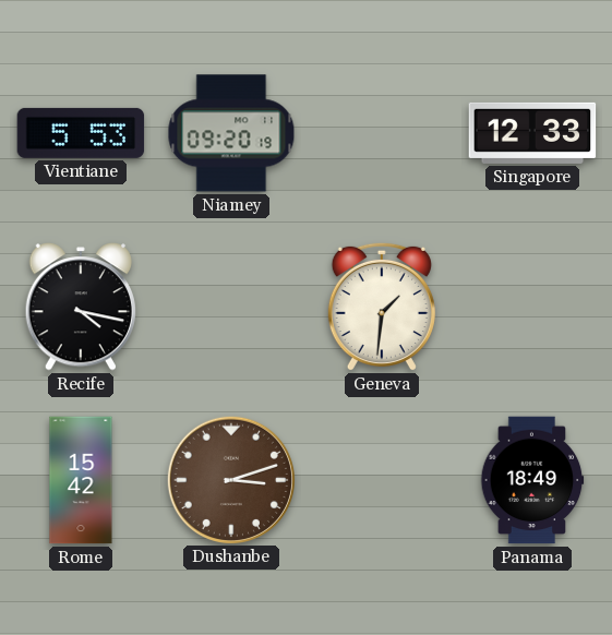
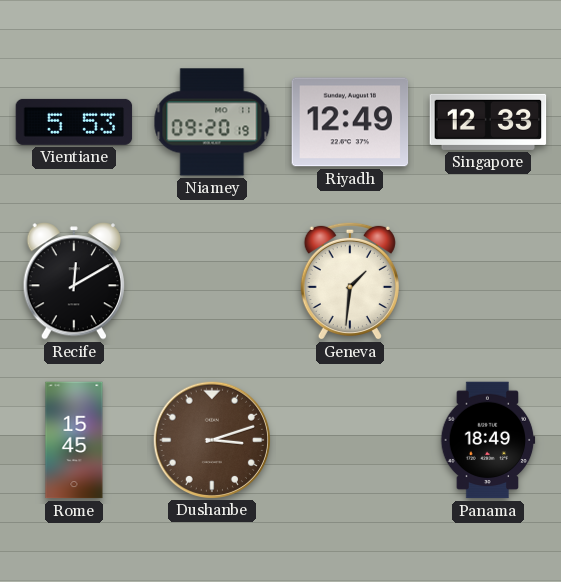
Riyadh: none -> 12:49 (350, 122)
Recife: 4:17 -> 12:10 (74, 281)
Rome: 15:42 -> 15:45 (74, 440)
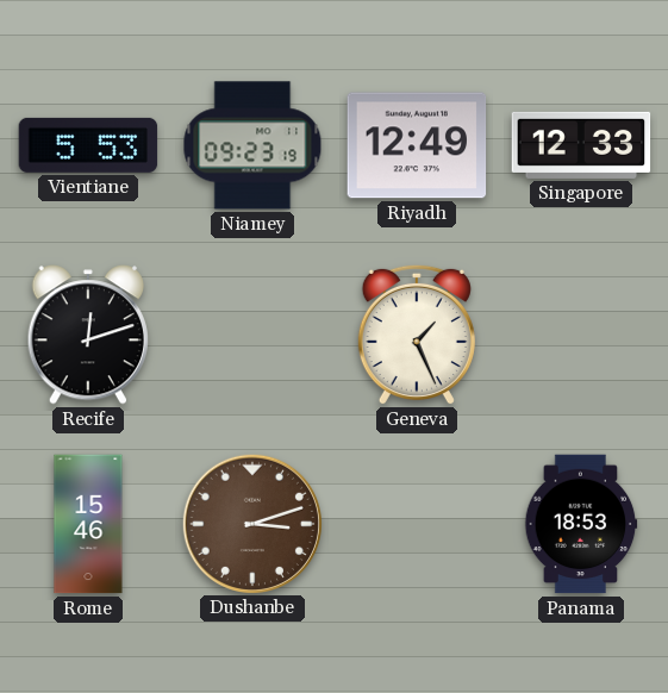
Niamey: 09:20 -> 09:23 (252, 145)
Recife: 12:10 -> 12:12 (88, 335)
Geneva: 1:31 -> 1:26 (417, 335)
Rome: 15:45 -> 15:46 (88, 524)
Panama: 18:49 -> 18:53 (581, 524)
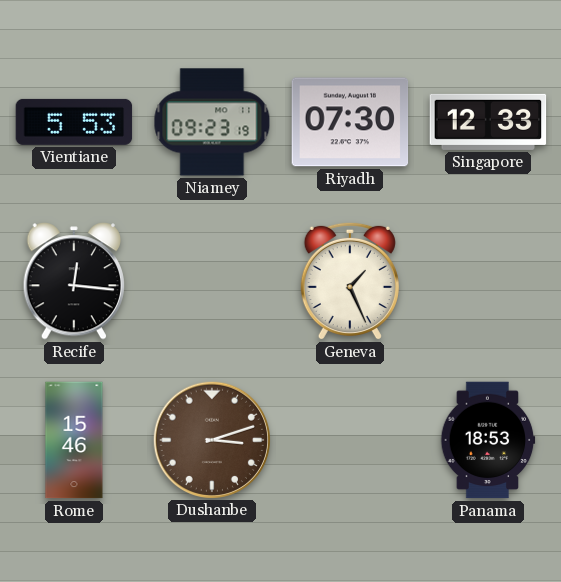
Riyadh: 12:49 -> 07:30 (350, 122)
Recife: 12:12 -> 12:16 (74, 281)
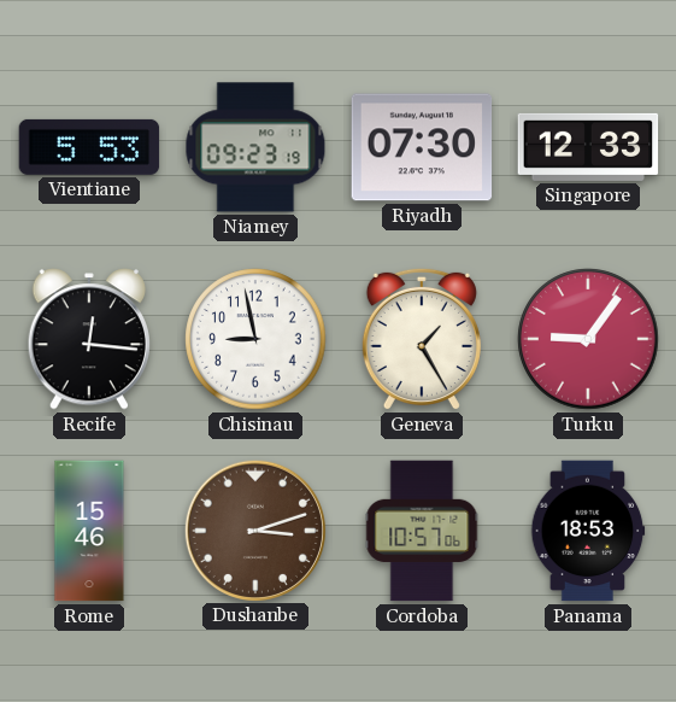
Chisinau: none -> 8:58 (255, 339)
Geneva: 1:26 -> 1:25 (422, 339)
Turku: none -> 9:06 (588, 339)
Cordoba: none -> 10:57 (422, 531)
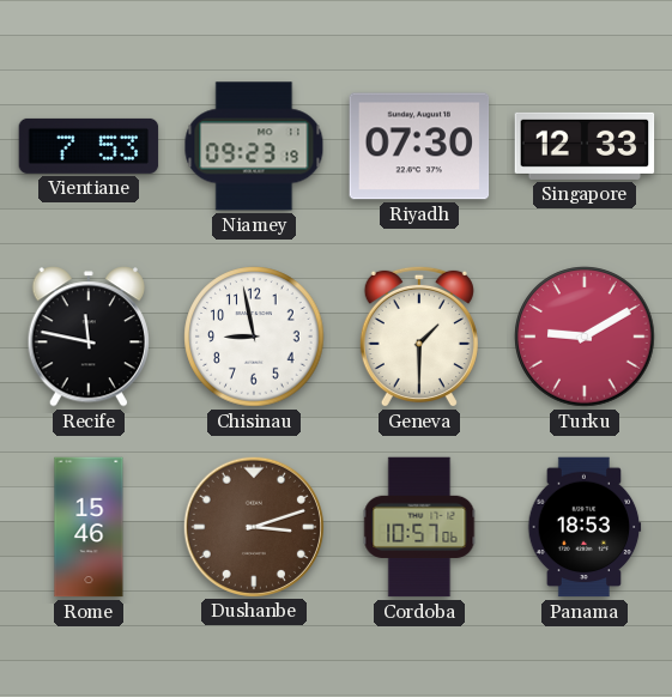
Vientiane: 5:53 -> 7:53 (89, 146)
Recife: 12:16 -> 11:47 (89, 337)
Geneva: 1:25 -> 1:30 (419, 337)
Turku: 9:06 -> 9:10 (585, 337)
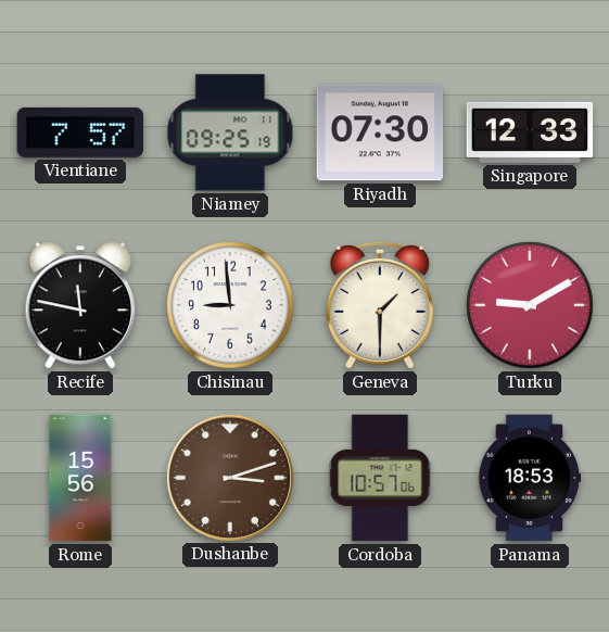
Vientiane: 7:53 -> 7:57 (80, 132)
Niamey: 09:23 -> 09:25 (230, 132)
Chisinau: 8:58 -> 8:59 (230, 305)
Rome: 15:46 -> 15:56 (80, 478)
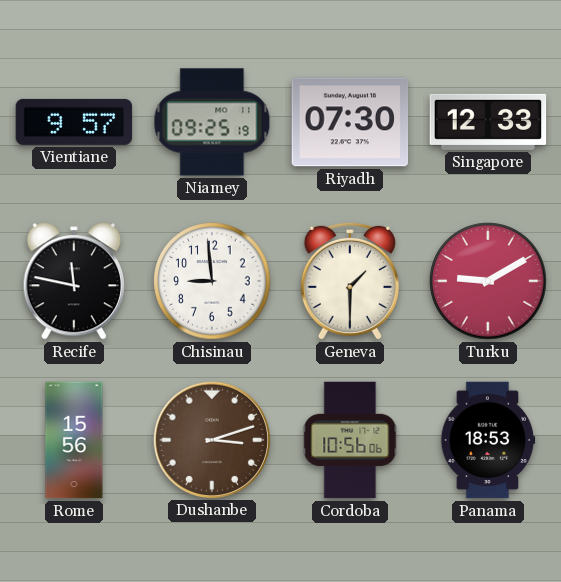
Vientiane: 7:57 -> 9:57 (74, 122)
Cordoba: 10:57 -> 10:56 (350, 440)
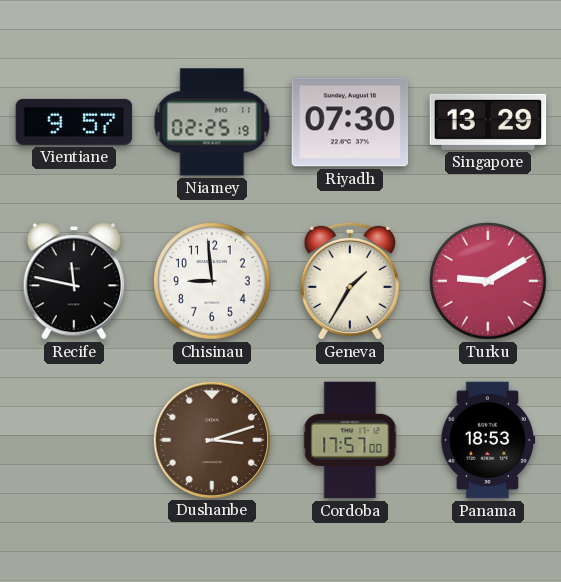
Niamey: 09:25 -> 02:25 (212, 122)
Singapore: 12:33 -> 13:29 (488, 122)
Geneva: 1:30 -> 1:35 (350, 281)
Rome: 15:56 -> none (74, 440)
Cordoba: 10:56 -> 17:57 (350, 440)
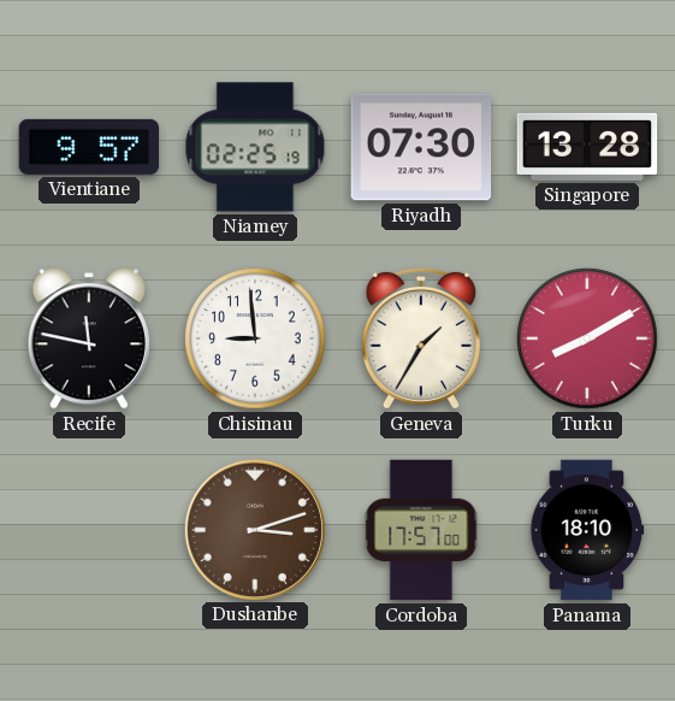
Singapore: 13:29 -> 13:28 (587, 147)
Turku: 9:10 -> 8:10 (587, 338)
Panama: 18:53 -> 18:10 (587, 530)
